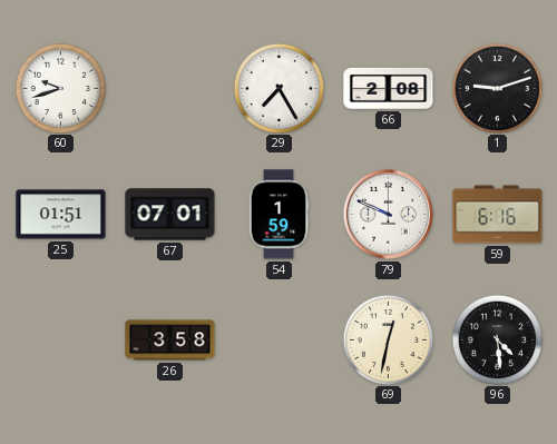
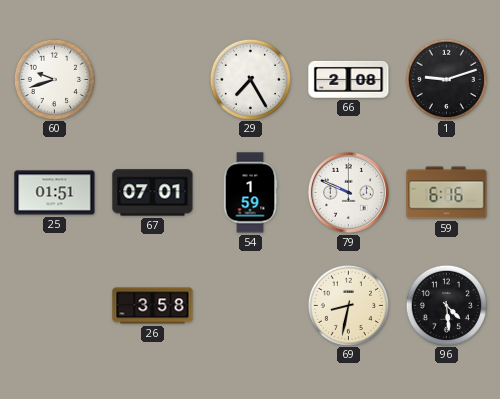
69: 12:32 -> 8:32 (348, 305)
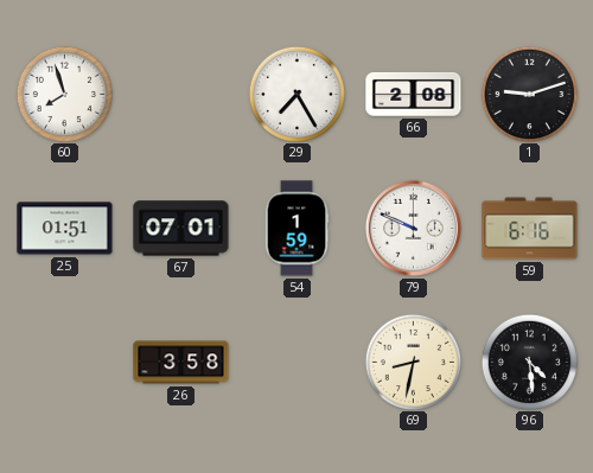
60: 9:42 -> 7:57 (64, 94)
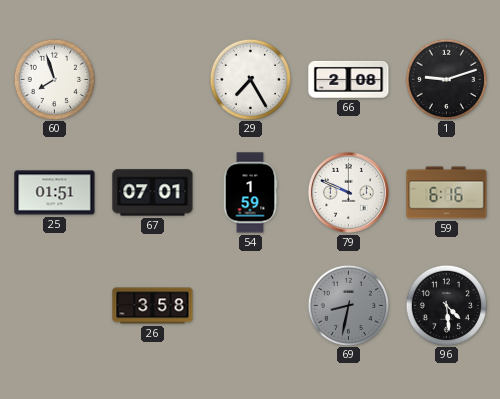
69 dial: cream -> grey (348, 305)
